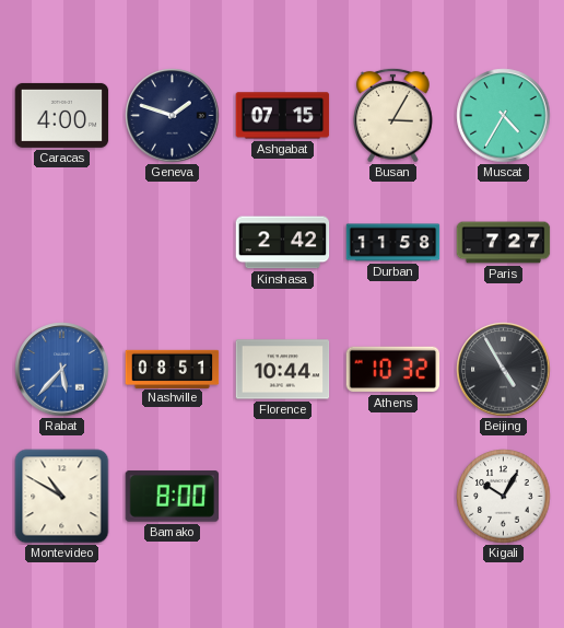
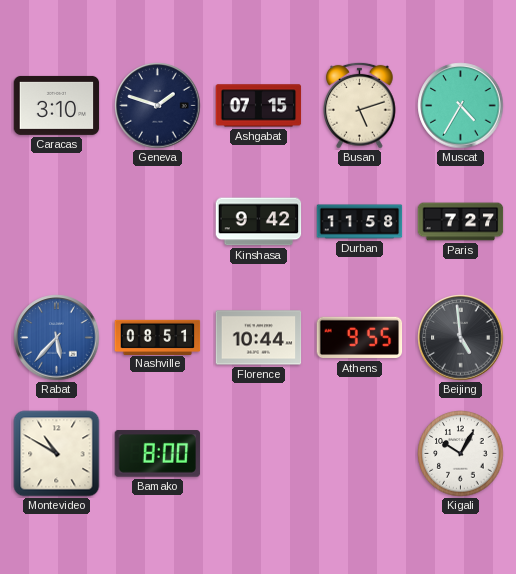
Caracas: 4:00 -> 3:10 (57, 105)
Busan: 3:05 -> 5:12 (360, 105)
Kinshasa: 2:42 -> 9:42 (259, 222)
Athens: 10:32 -> 9:55 (360, 338)
Beijing: 4:55 -> 4:59 (461, 338)
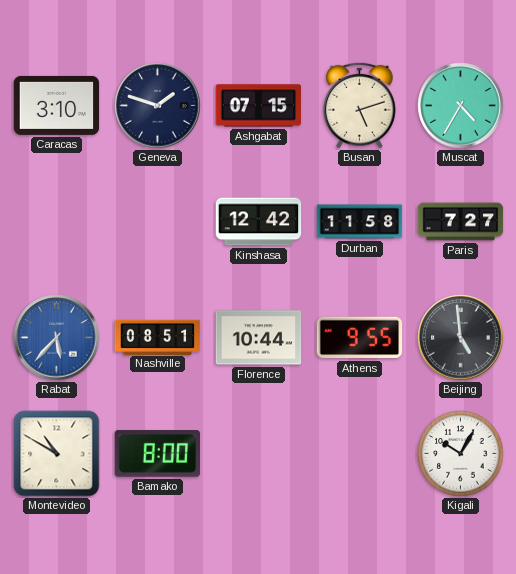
Kinshasa: 9:42 -> 12:42 (259, 222)
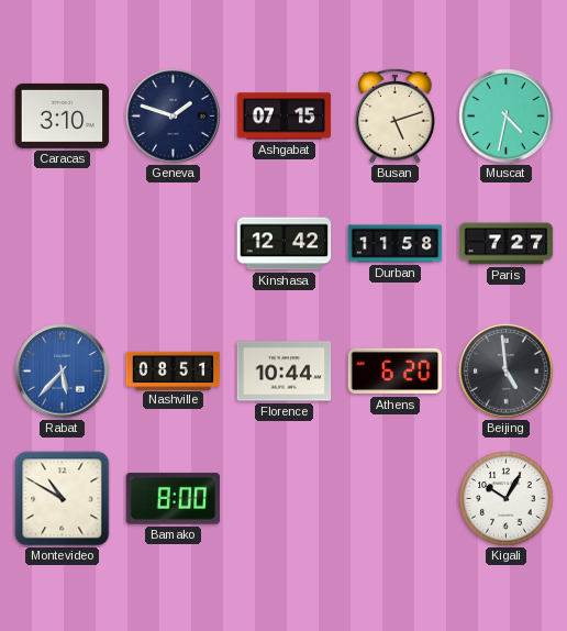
Muscat: 4:35 -> 4:32 (507, 117)
Athens: 9:55 -> 6:20 (396, 372)
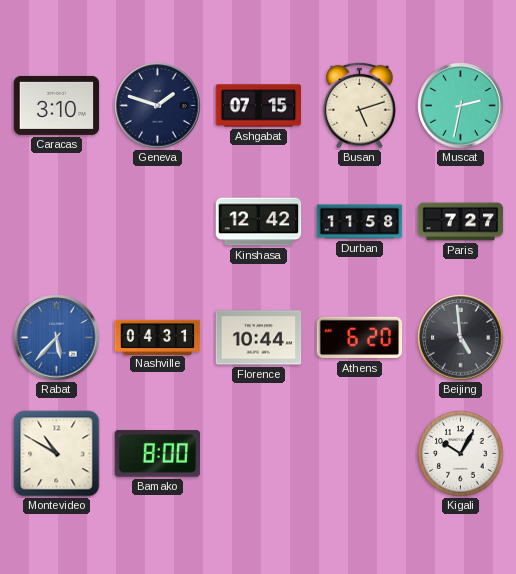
Muscat: 4:32 -> 2:32 (461, 106)
Nashville: 08:51 -> 04:31 (158, 337)
